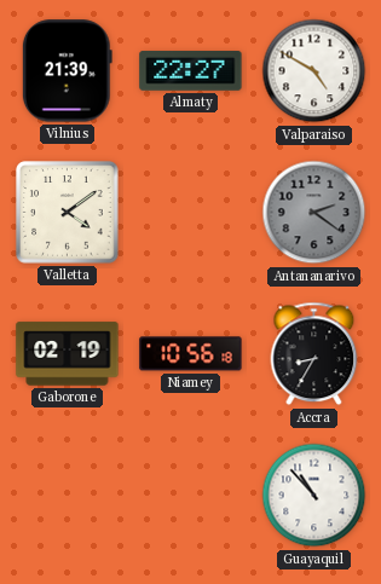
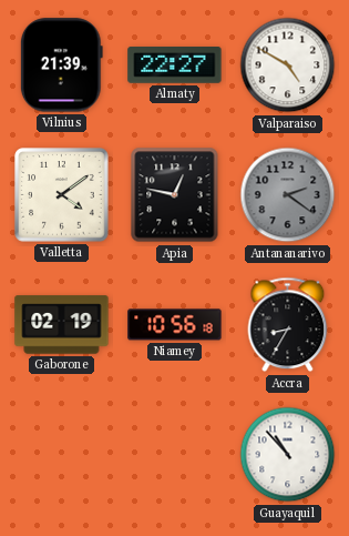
Apia: none -> 12:47 (175, 195)
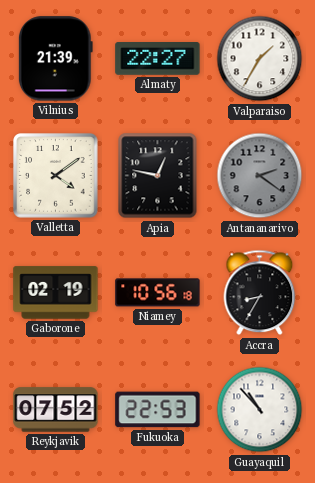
Valparaiso: 4:50 -> 1:35 (260, 59)
Reykjavik: none -> 07:52 (56, 410)
Fukuoka: none -> 22:53 (158, 410)
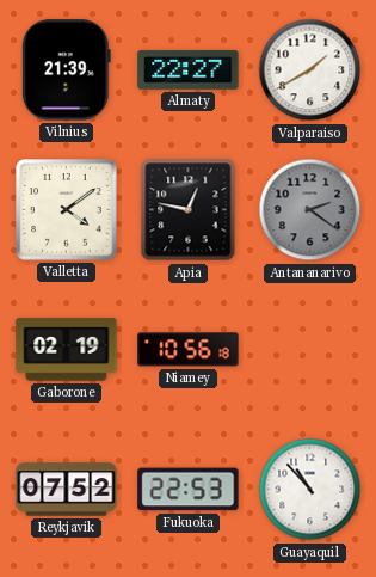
Valparaiso: 1:35 -> 1:40 (310, 70)
Accra: 8:35 -> none (260, 293)
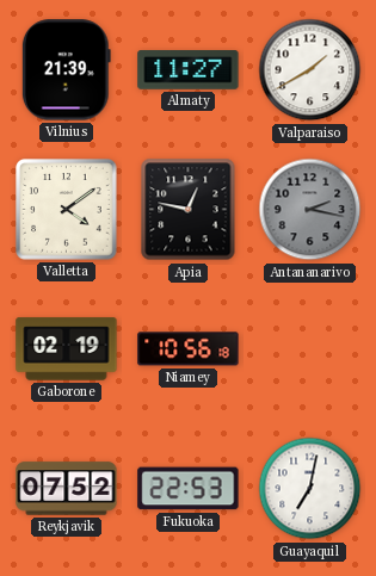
Almaty: 22:27 -> 11:27 (189, 70)
Antananarivo: 2:21 -> 2:17 (310, 210)
Guayaquil: 10:53 -> 7:02 (310, 489)
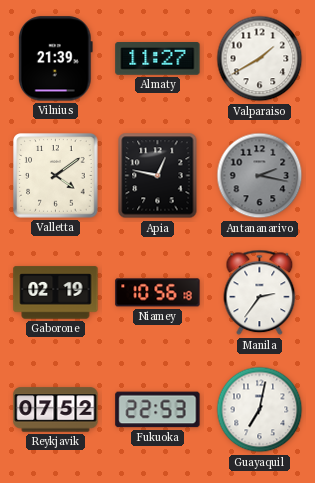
Manila: none -> 2:36 (260, 293)
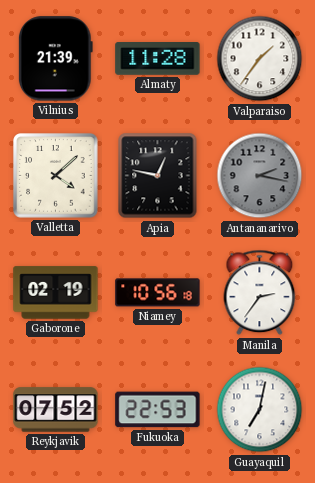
Almaty: 11:27 -> 11:28 (158, 59)
Valparaiso: 1:40 -> 1:36 (260, 59)
Valletta: 4:09 -> 4:08 (56, 176)
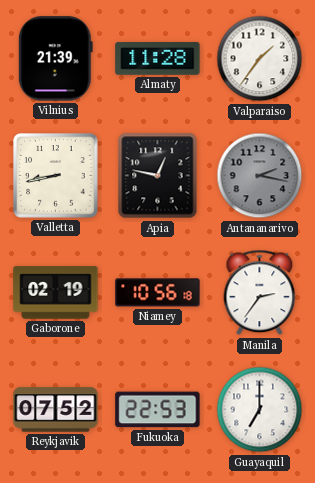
Valletta: 4:08 -> 8:43 (56, 176)
Guayaquil: 7:02 -> 7:00 (260, 410)
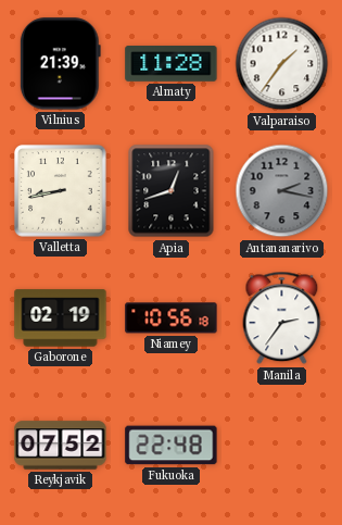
Apia: 12:47 -> 12:42 (172, 191)
Fukuoka: 22:53 -> 22:48 (172, 446)
Guayaquil: 7:00 -> none (260, 410)
